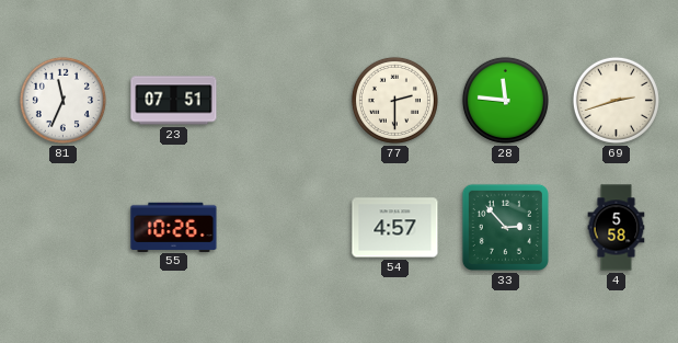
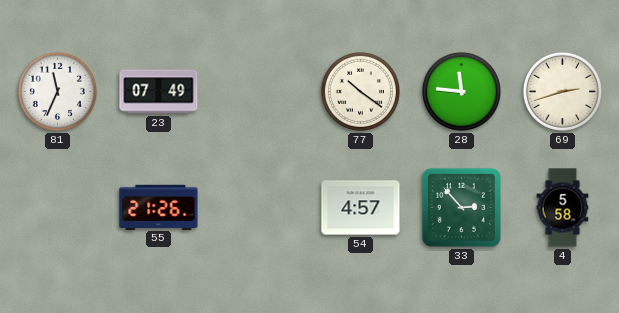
23: 07:51 -> 07:49 (159, 92)
77: 2:30 -> 10:21 (360, 91)
55: 10:26 -> 21:26 (159, 207)
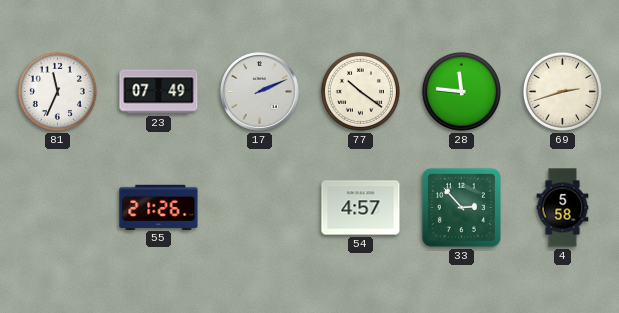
17: none -> 2:11 (260, 92)
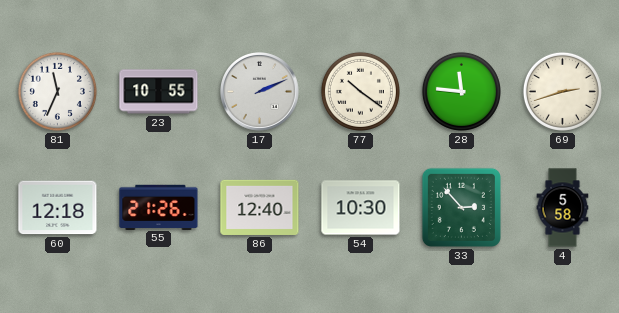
23: 07:49 -> 10:55 (159, 92)
60: none -> 12:18 (58, 208)
86: none -> 12:40 (260, 207)
54: 4:57 -> 10:30 (361, 208)
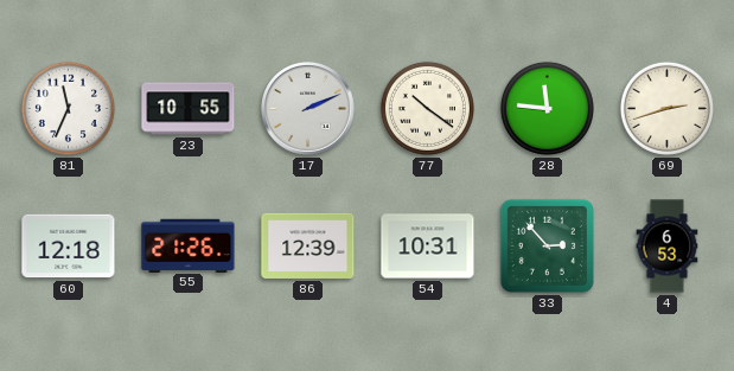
86: 12:40 -> 12:39 (308, 245)
54: 10:30 -> 10:31 (428, 247)
4: 5:58 -> 6:53 (668, 247)
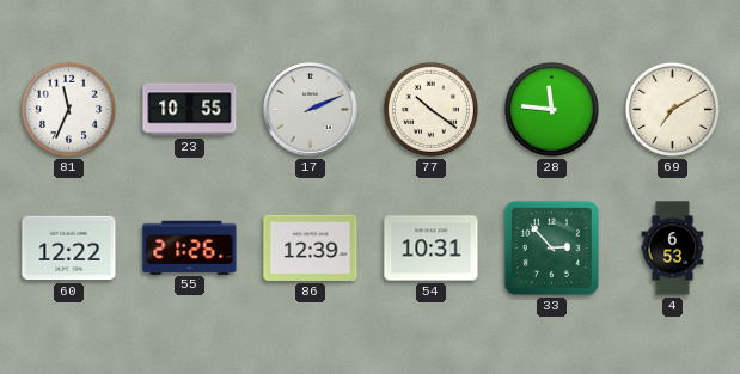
69: 2:42 -> 7:10 (672, 109)
60: 12:18 -> 12:22 (69, 249)
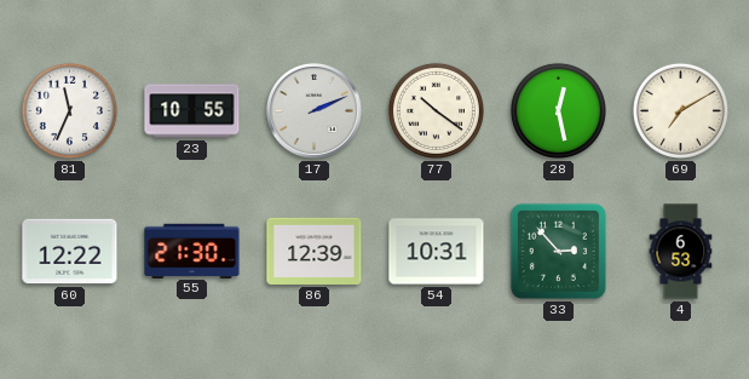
28: 11:46 -> 12:28 (558, 110)
55: 21:26 -> 21:30 (192, 251)
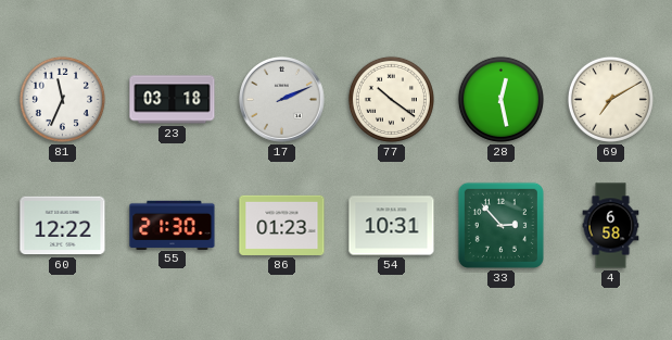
23: 10:55 -> 03:18 (173, 100)
86: 12:39 -> 01:23 (282, 225)
4: 6:53 -> 6:58 (611, 226)
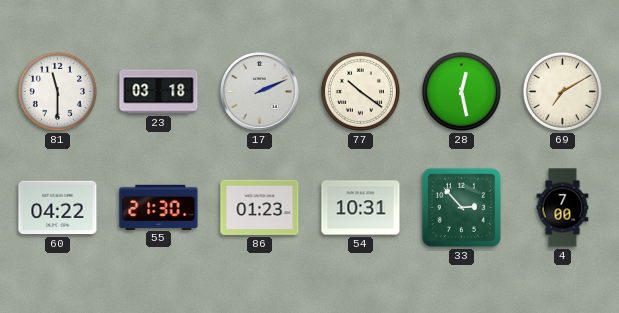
81: 11:34 -> 11:30 (57, 91)
60: 12:22 -> 04:22 (58, 208)
4: 6:58 -> 7:00 (563, 208)
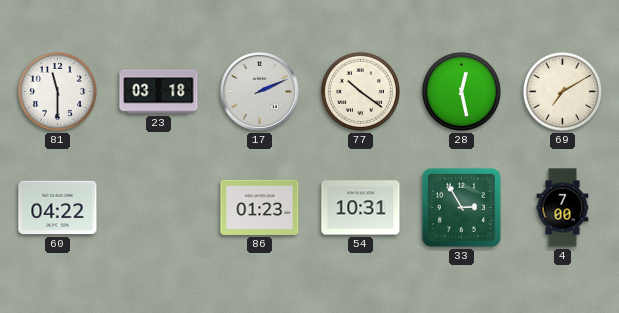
55: 21:30 -> none (159, 207)
33: 2:53 -> 2:55 (461, 207)
